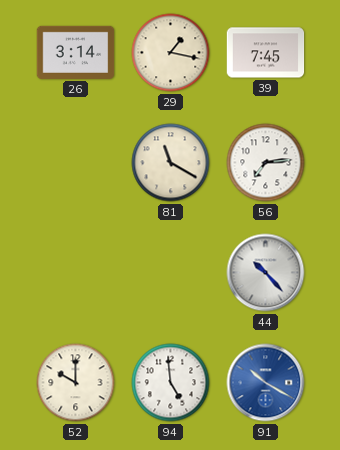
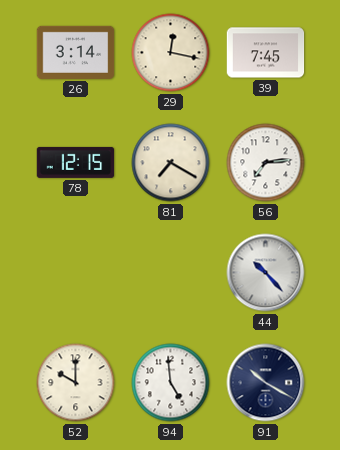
29: 1:17 -> 12:17 (171, 53)
78: none -> 12:15 (76, 162)
81: 11:20 -> 7:20 (171, 163)
91 dial: blue -> navy (266, 383)
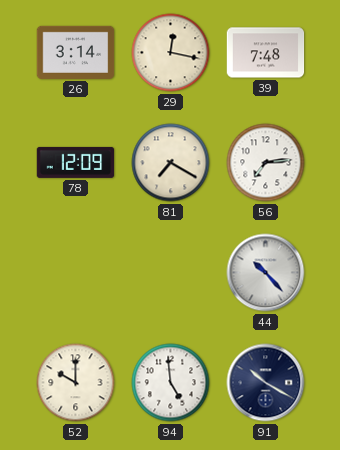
39: 7:45 -> 7:48 (266, 53)
78: 12:15 -> 12:09 (76, 162)
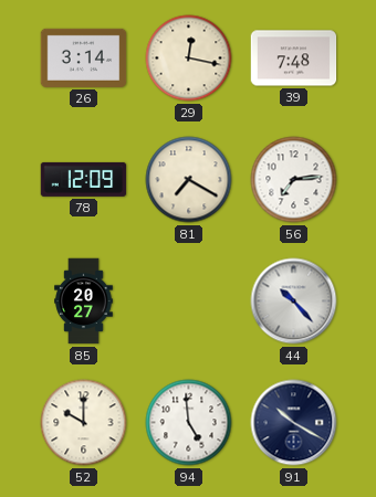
85: none -> 20:27 (84, 302)
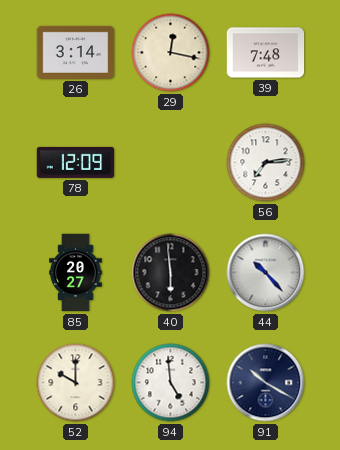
81: 7:20 -> none (189, 180)
40: none -> 5:59 (171, 273)
